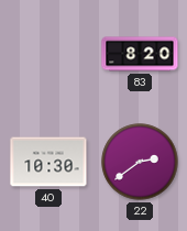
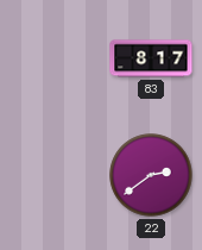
83: 8:20 -> 8:17 (151, 58)
40: 10:30 -> none (48, 162)
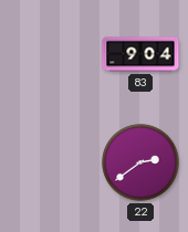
83: 8:17 -> 9:04 (140, 54)
